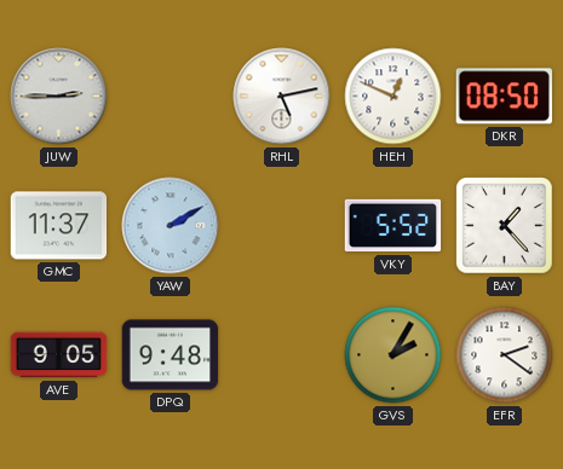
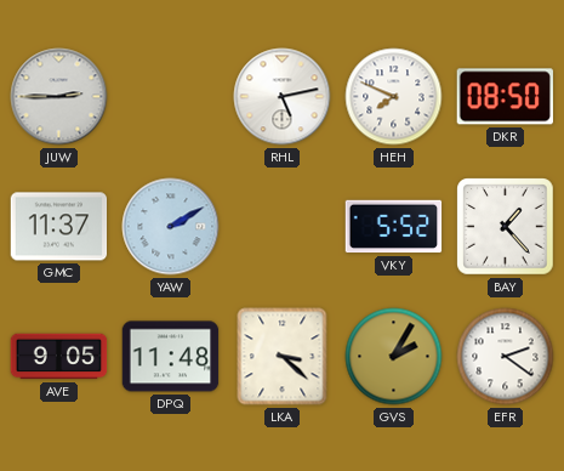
HEH: 12:49 -> 7:49 (394, 97)
DPQ: 9:48 -> 11:48 (171, 357)
LKA: none -> 3:22 (283, 357)
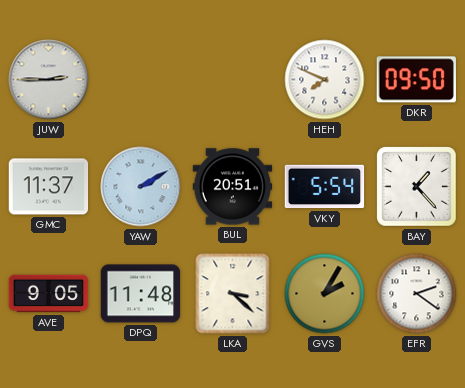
RHL: 5:13 -> none (283, 97)
DKR: 08:50 -> 09:50 (416, 80)
BUL: none -> 20:51 (233, 187)
VKY: 5:52 -> 5:54 (325, 187)
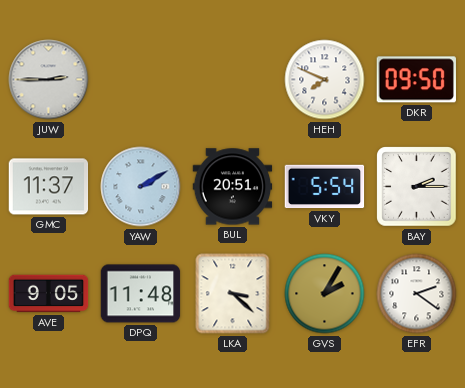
BAY: 1:23 -> 2:15 (417, 187)
